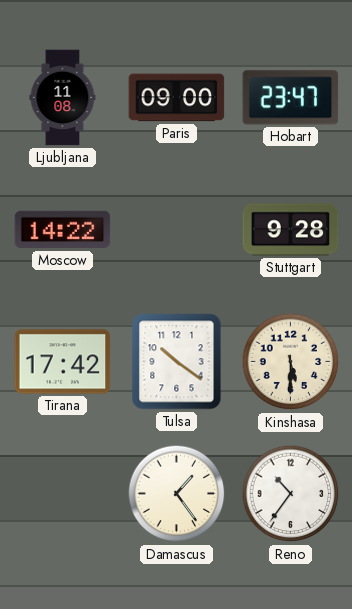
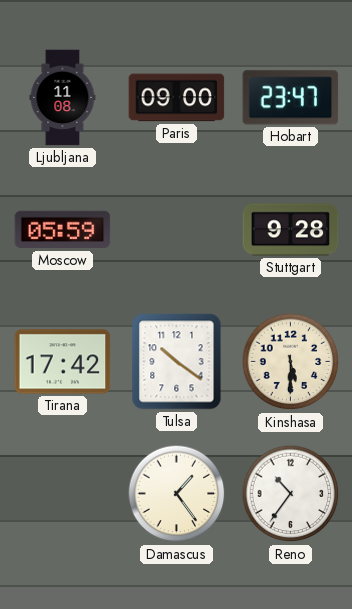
Moscow: 14:22 -> 05:59 (63, 230)
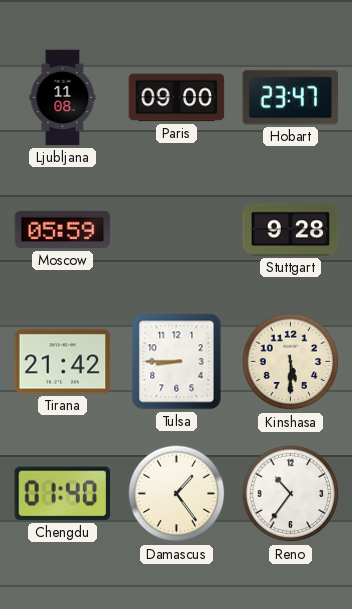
Tirana: 17:42 -> 21:42 (63, 362)
Tulsa: 10:21 -> 8:45 (177, 362)
Chengdu: none -> 01:40 (63, 494)
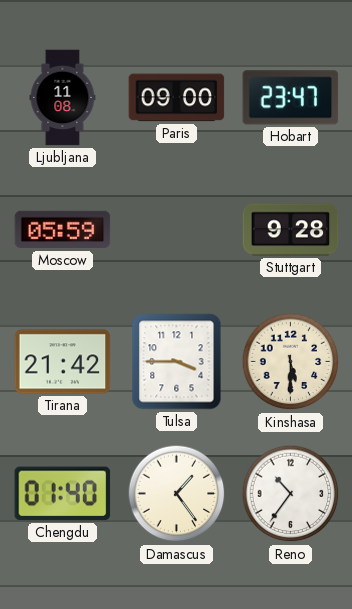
Tulsa: 8:45 -> 3:45 (177, 362)
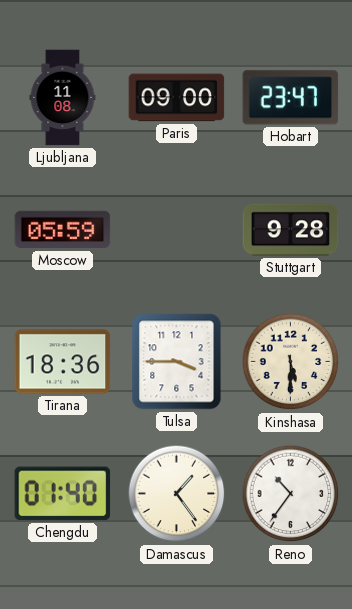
Tirana: 21:42 -> 18:36 (63, 362)
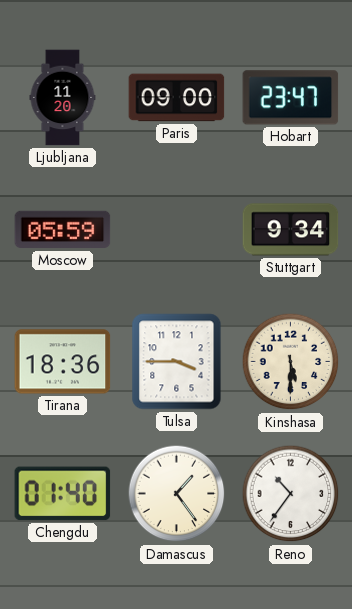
Ljubljana: 11:08 -> 11:20 (63, 98)
Stuttgart: 9:28 -> 9:34 (291, 230)
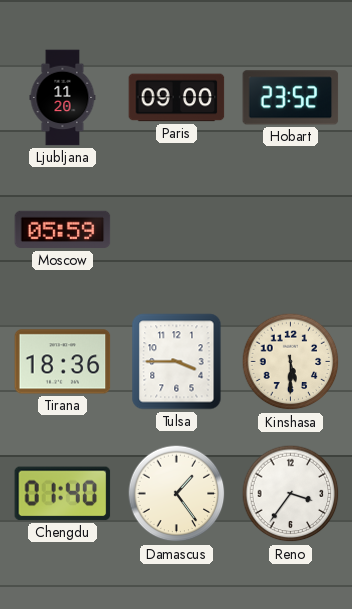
Hobart: 23:47 -> 23:52 (291, 98)
Stuttgart: 9:34 -> none (291, 230)
Reno: 10:36 -> 3:36 (291, 494)
